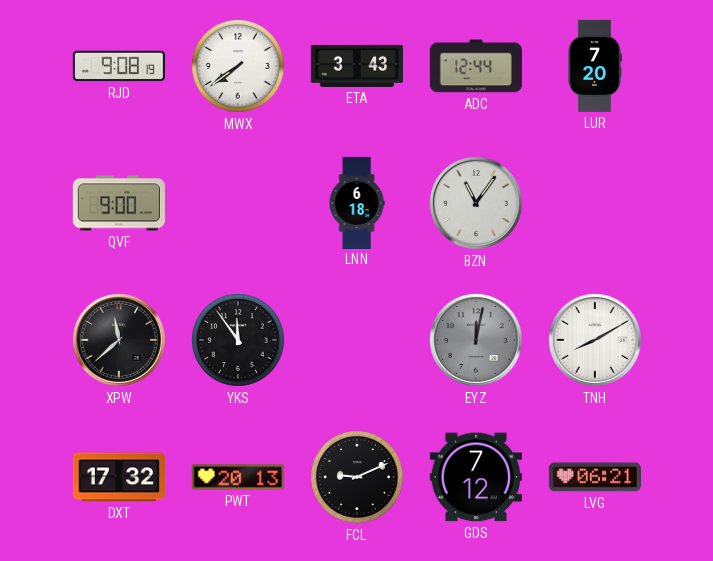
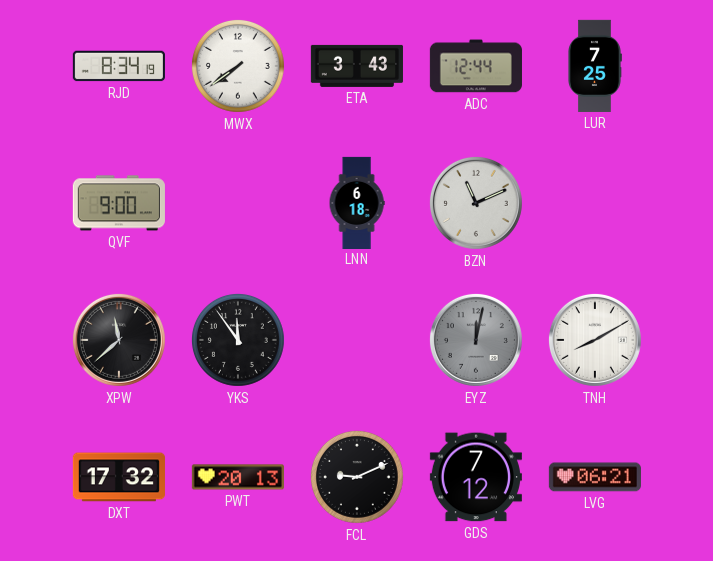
RJD: 9:08 -> 8:34 (119, 66)
LUR: 7:20 -> 7:25 (595, 66)
BZN: 11:06 -> 11:11 (476, 203)
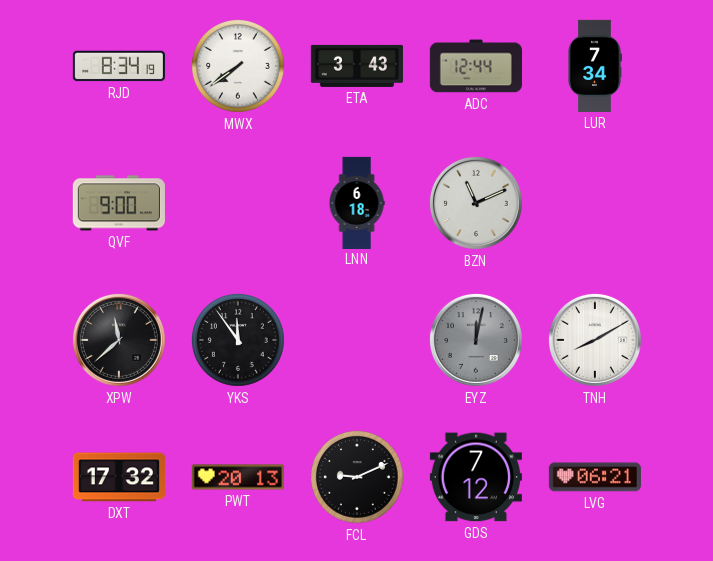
LUR: 7:25 -> 7:34 (595, 66)
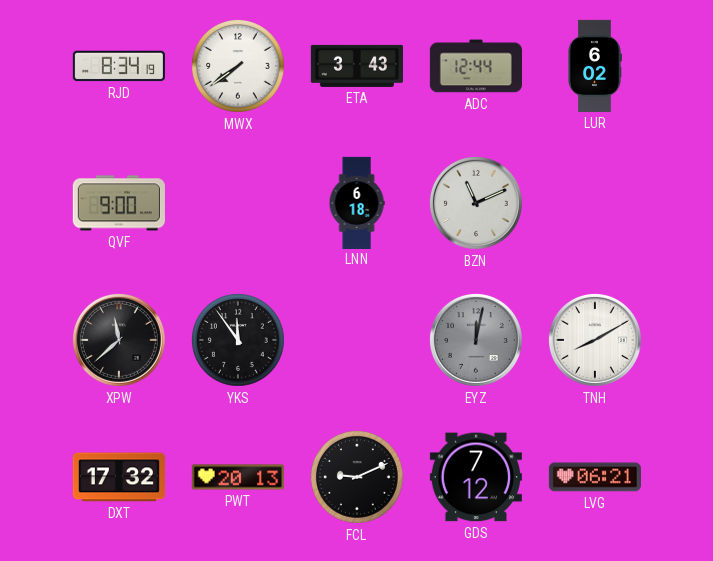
LUR: 7:34 -> 6:02 (595, 66)
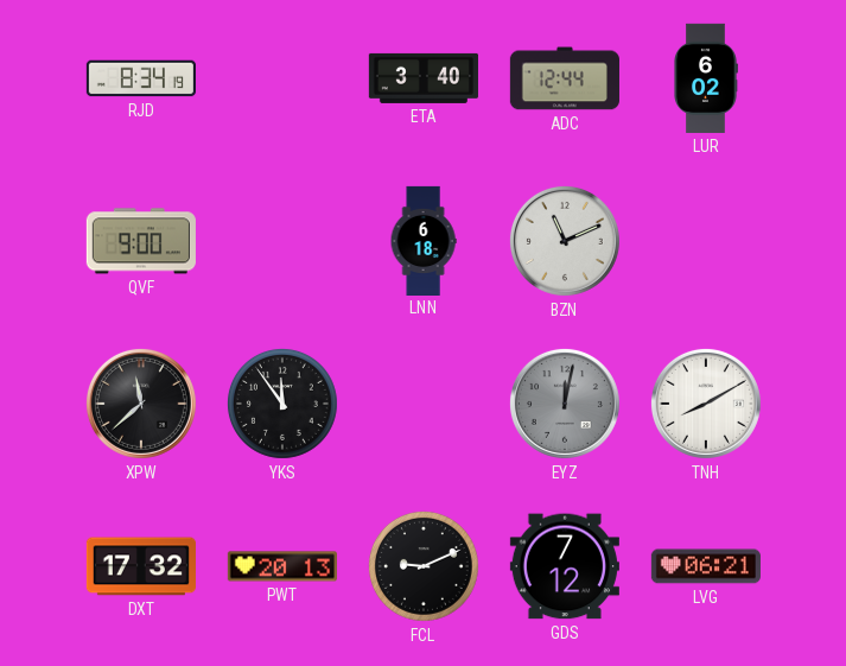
MWX: 7:39 -> none (238, 66)
ETA: 3:43 -> 3:40 (424, 78)
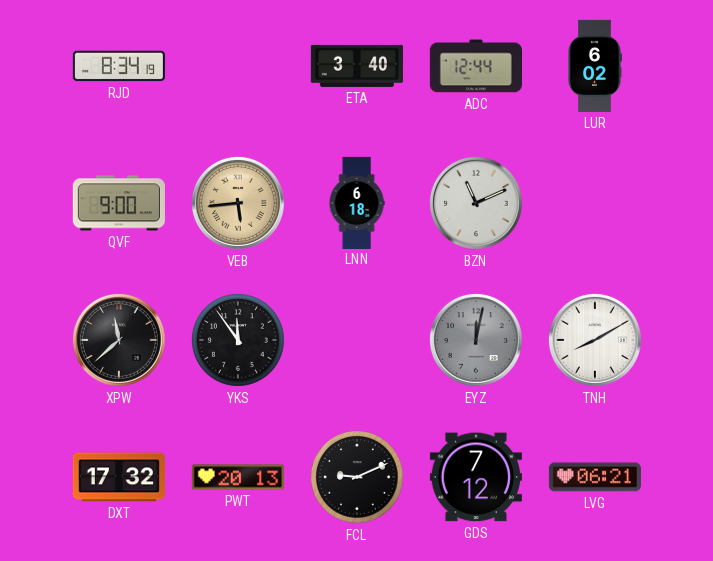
VEB: none -> 5:44 (238, 203)
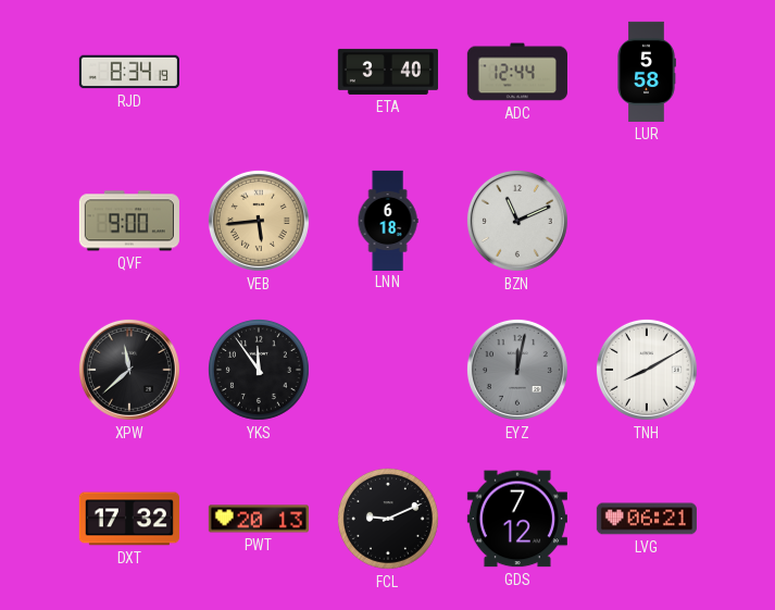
LUR: 6:02 -> 5:58 (647, 72)
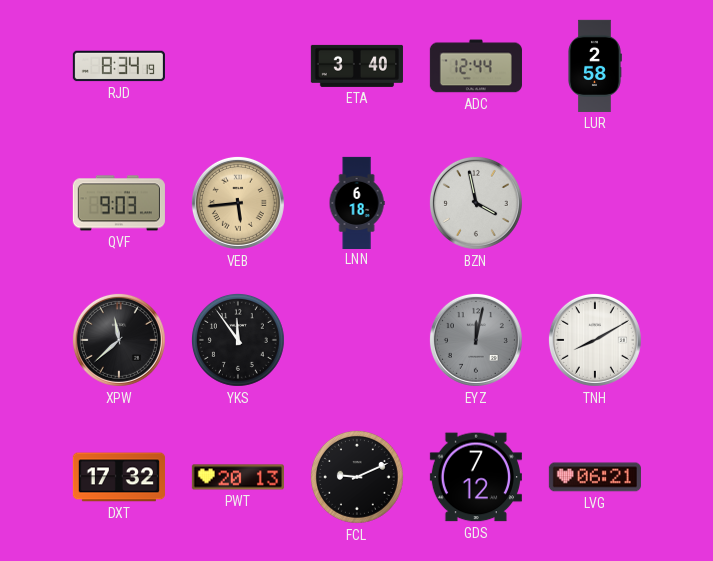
LUR: 5:58 -> 2:58 (595, 66)
QVF: 9:00 -> 9:03 (119, 203)
BZN: 11:11 -> 3:58 (476, 203)
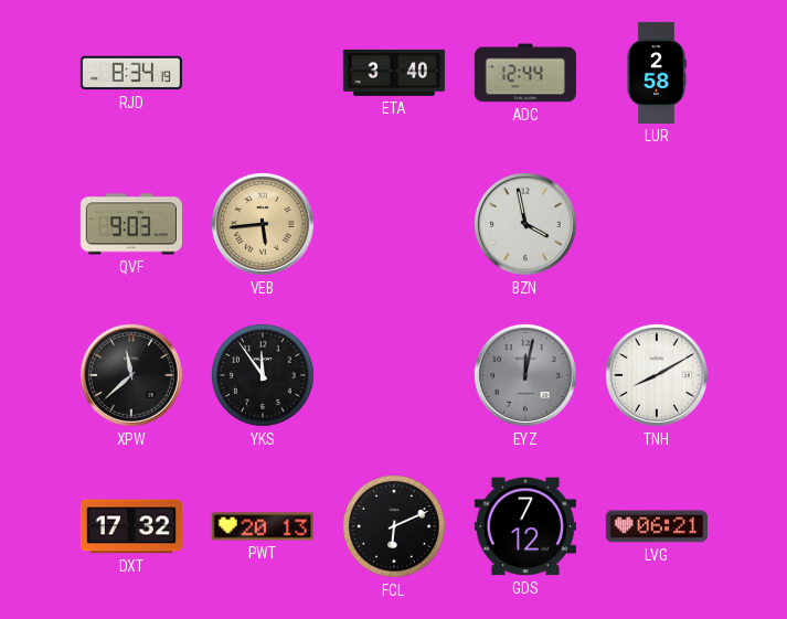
LNN: 6:18 -> none (357, 202)
FCL: 9:11 -> 6:11 (394, 526)
